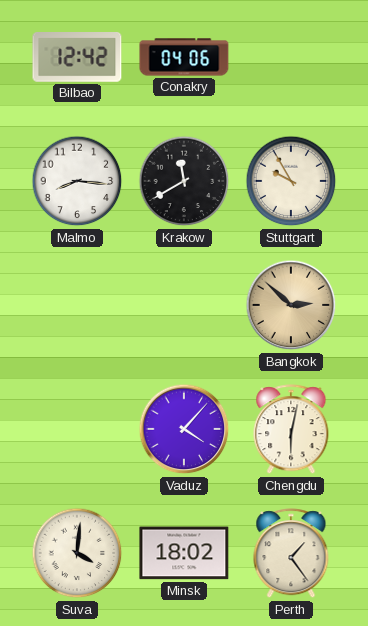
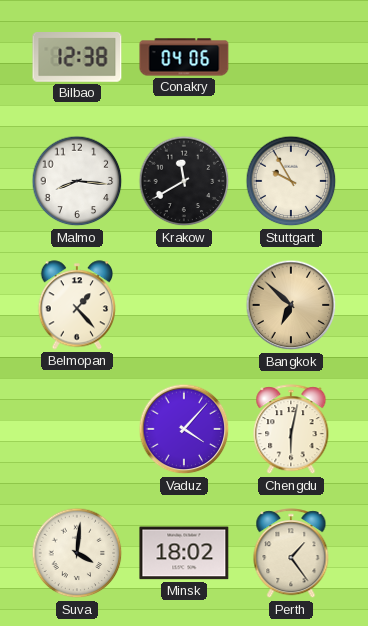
Bilbao: 12:42 -> 12:38 (77, 58)
Belmopan: none -> 1:23 (77, 305)
Bangkok: 2:52 -> 6:52 (291, 305)
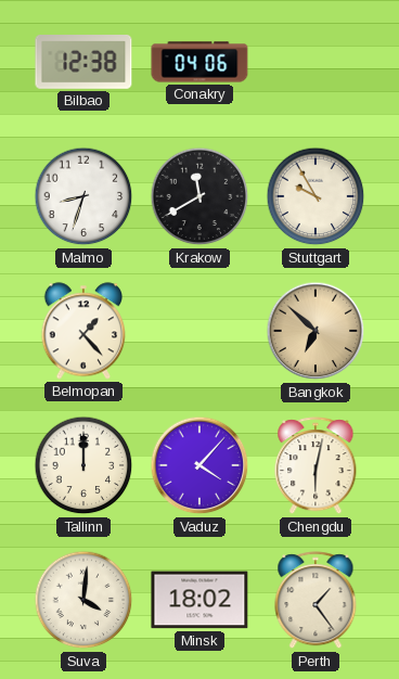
Malmo: 8:16 -> 8:33 (83, 196)
Tallinn: none -> 12:00 (83, 465)
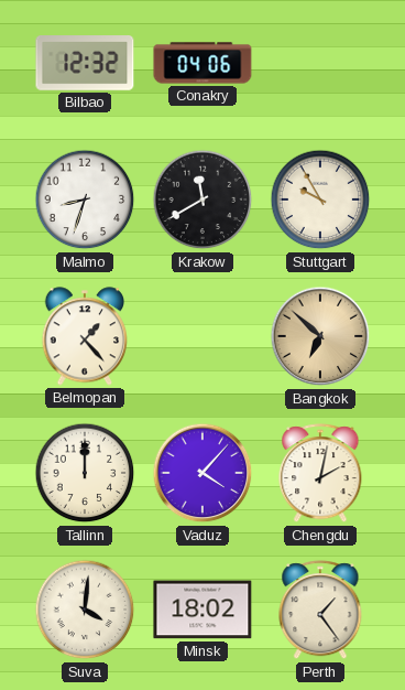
Bilbao: 12:38 -> 12:32 (85, 64)
Chengdu: 6:02 -> 2:02 (320, 474)
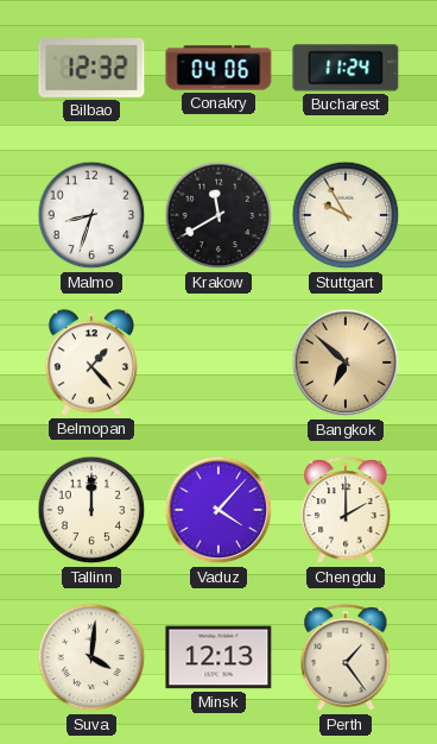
Bucharest: none -> 11:24 (346, 68)
Chengdu: 2:02 -> 2:00 (346, 511)
Minsk: 18:02 -> 12:13 (218, 657)
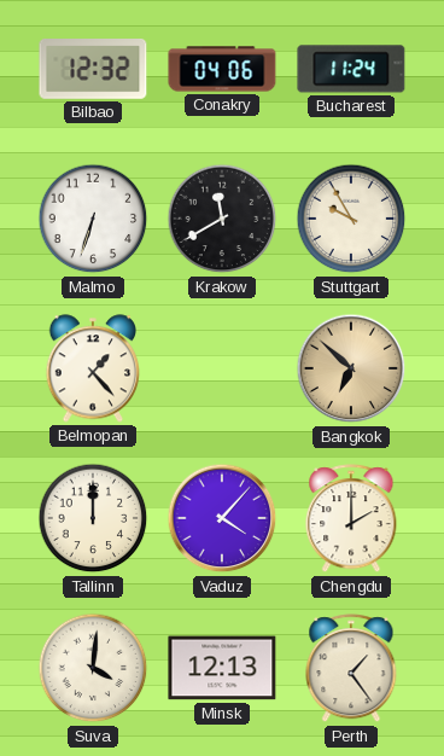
Malmo: 8:33 -> 6:33 (93, 219)
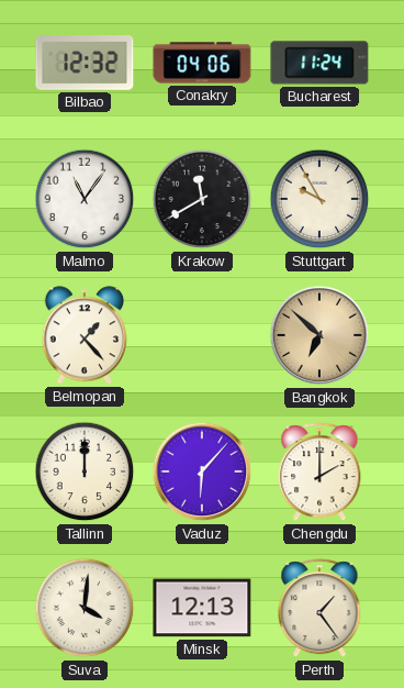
Malmo: 6:33 -> 11:06 (85, 199)
Vaduz: 4:07 -> 6:07 (202, 471)
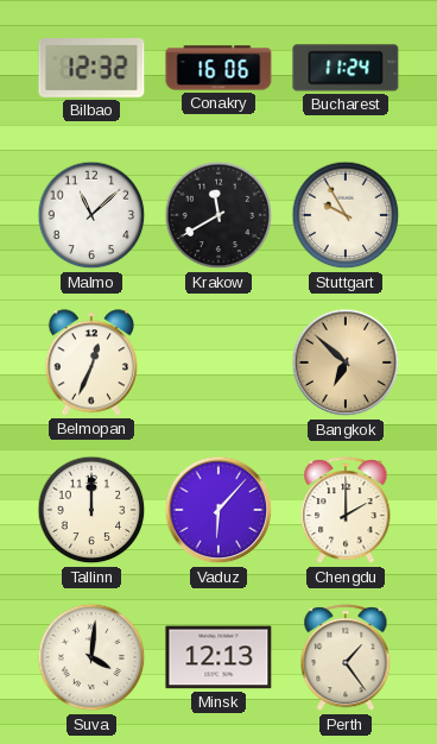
Conakry: 04:06 -> 16:06 (218, 68)
Malmo: 11:06 -> 11:08 (91, 215)
Belmopan: 1:23 -> 12:34 (91, 362)
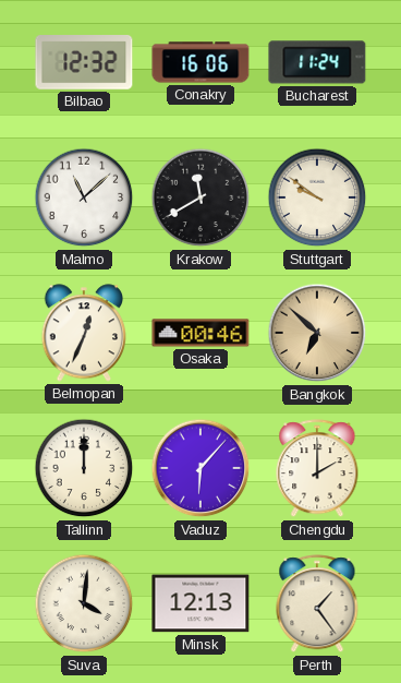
Stuttgart: 9:55 -> 9:51 (317, 197)
Osaka: none -> 00:46 (200, 333)
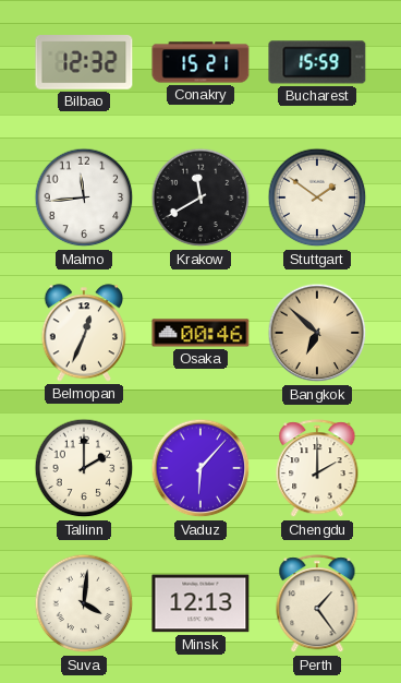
Conakry: 16:06 -> 15:21 (200, 62)
Bucharest: 11:24 -> 15:59 (317, 62)
Malmo: 11:08 -> 11:44 (84, 197)
Stuttgart: 9:51 -> 1:51 (317, 197)
Tallinn: 12:00 -> 2:00 (84, 468)
